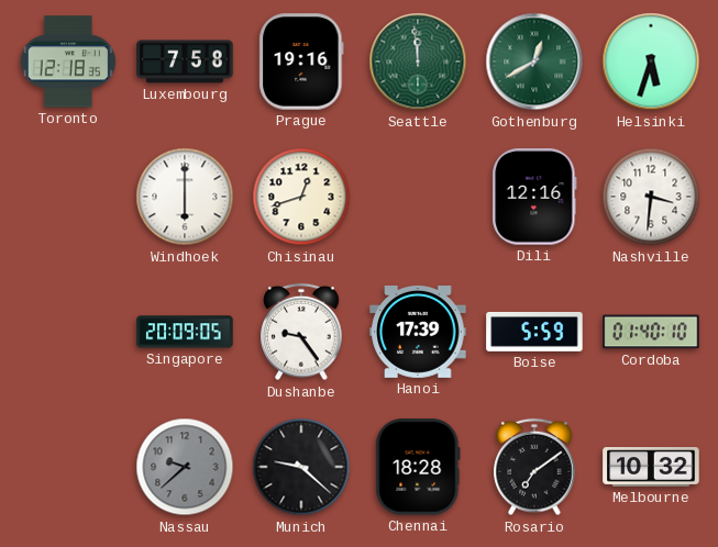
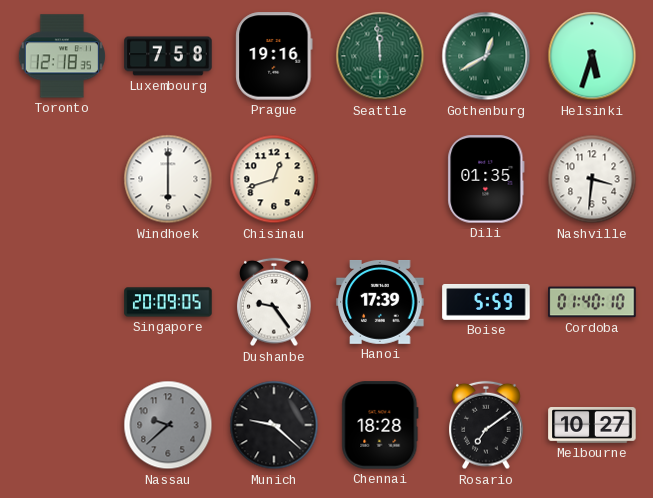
Dili: 12:16 -> 01:35 (486, 179)
Melbourne: 10:32 -> 10:27 (592, 426)
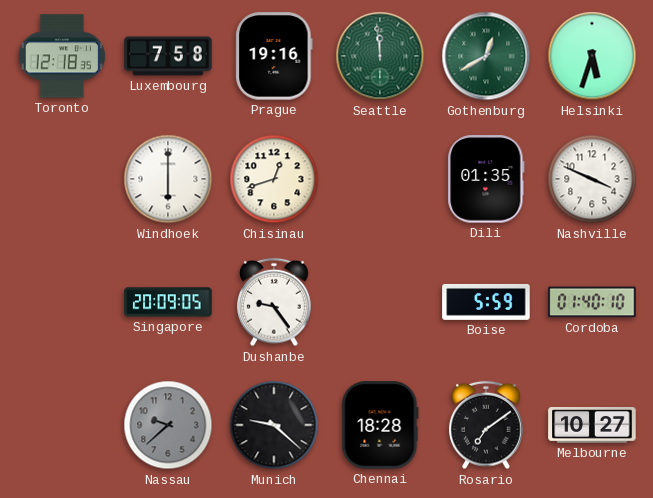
Nashville: 3:31 -> 3:49 (592, 179)
Hanoi: 17:39 -> none (380, 302)
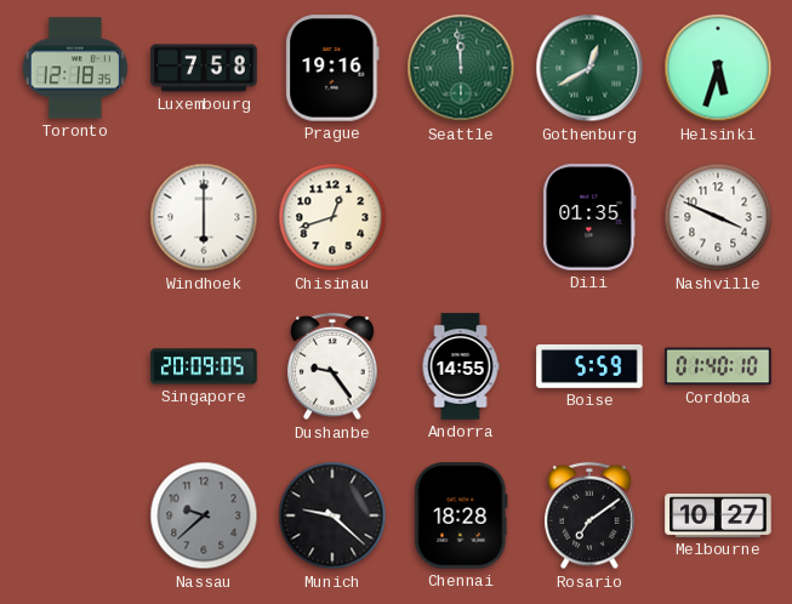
Andorra: none -> 14:55 (461, 366)
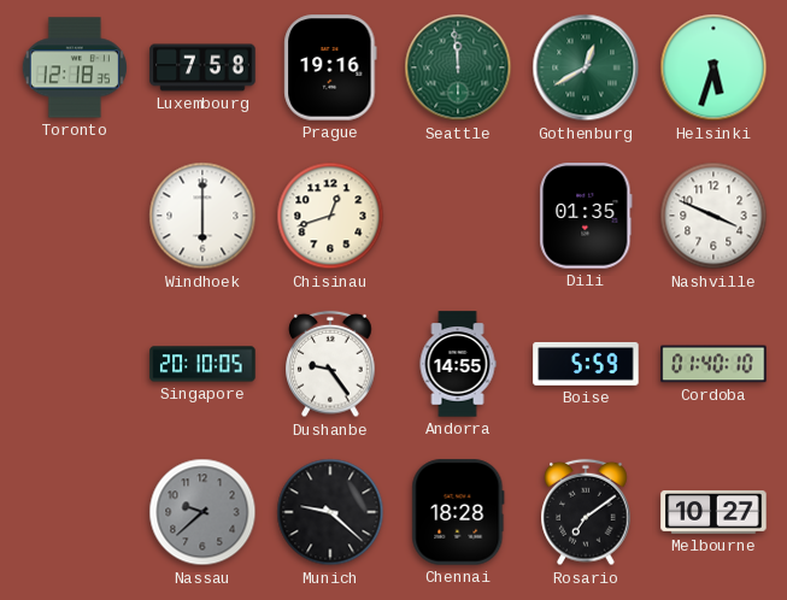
Singapore: 20:09 -> 20:10 (202, 364)
